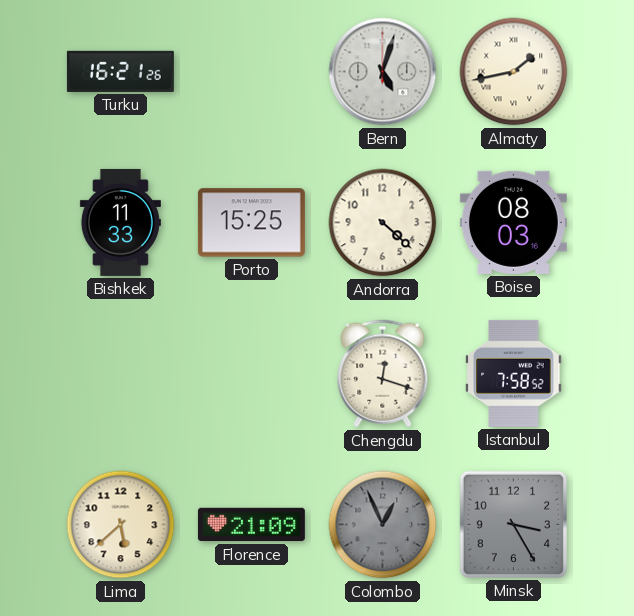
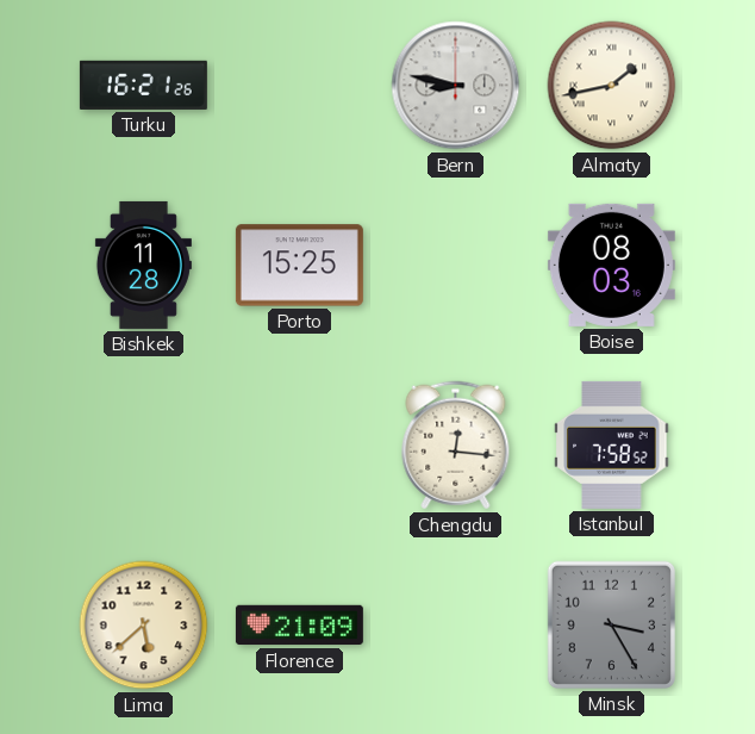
Bern: 5:03 -> 8:47 (456, 86)
Bishkek: 11:33 -> 11:28 (143, 265)
Andorra: 4:22 -> none (383, 223)
Chengdu: 12:18 -> 12:16 (456, 446)
Colombo: 12:56 -> none (383, 525)
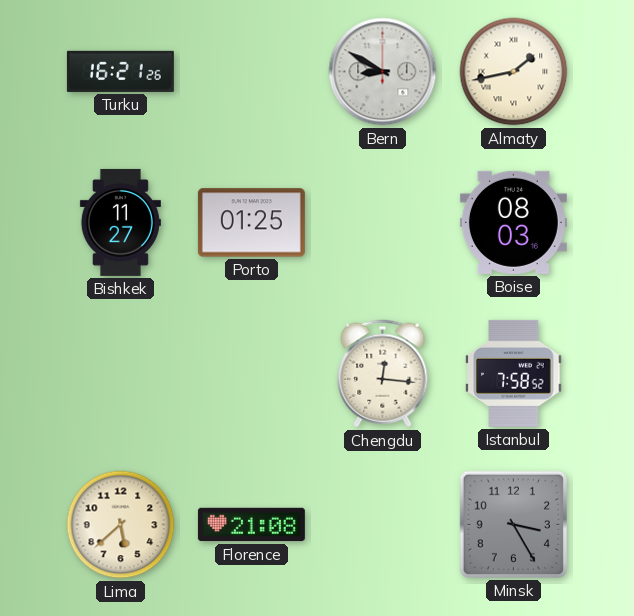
Bern: 8:47 -> 8:50 (383, 72)
Bishkek: 11:28 -> 11:27 (120, 222)
Porto: 15:25 -> 01:25 (251, 223)
Florence: 21:09 -> 21:08 (251, 525)
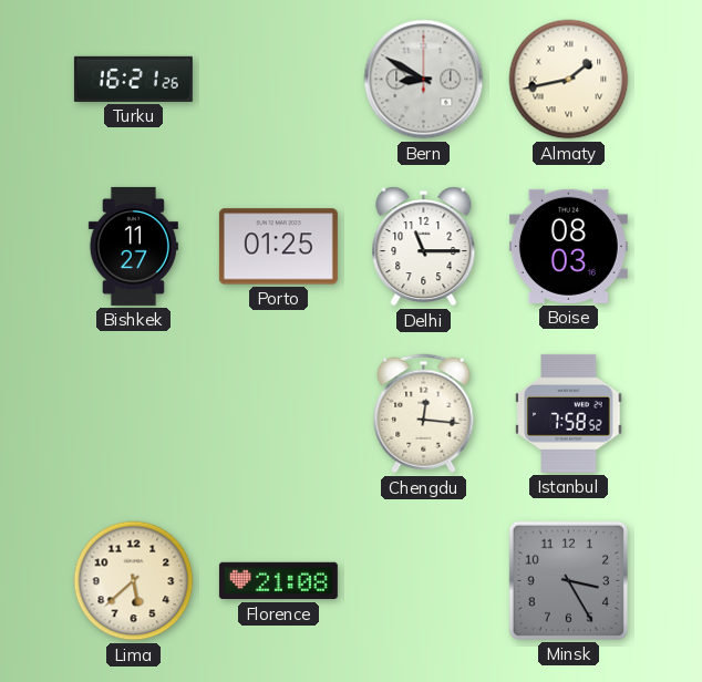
Delhi: none -> 11:15 (424, 247)
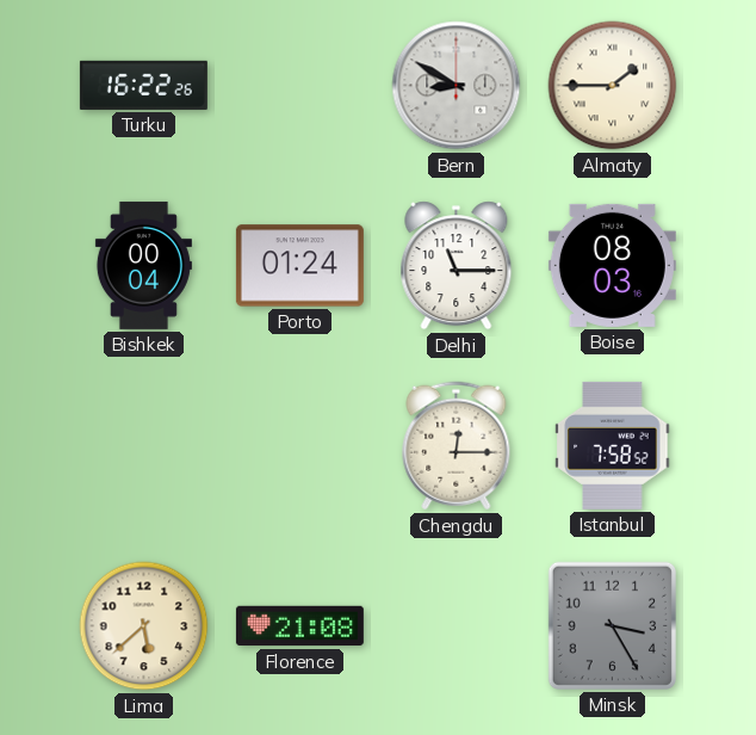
Turku: 16:21 -> 16:22 (143, 85)
Almaty: 1:43 -> 1:45 (613, 86)
Bishkek: 11:27 -> 00:04 (143, 265)
Porto: 01:25 -> 01:24 (299, 266)
Chengdu: 12:16 -> 12:15 (457, 446)
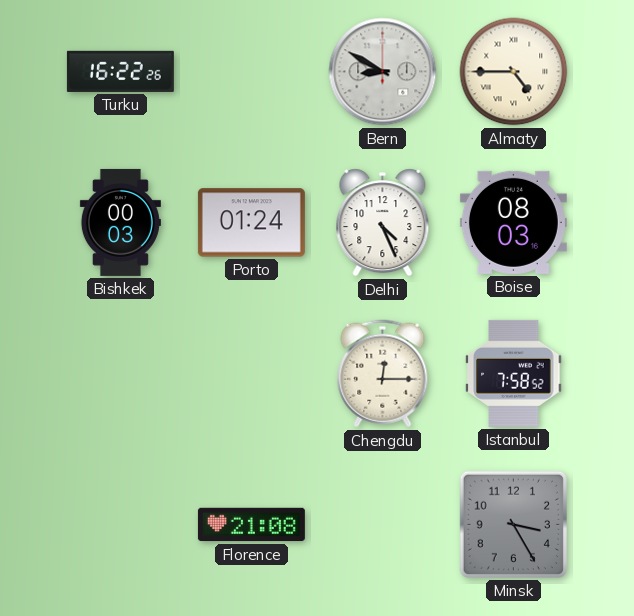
Almaty: 1:45 -> 4:45 (514, 72)
Bishkek: 00:04 -> 00:03 (120, 222)
Delhi: 11:15 -> 4:26 (383, 223)
Lima: 5:38 -> none (144, 626)
